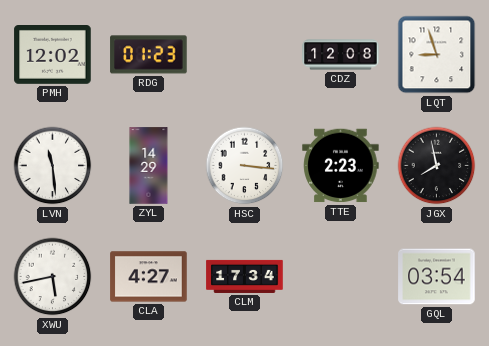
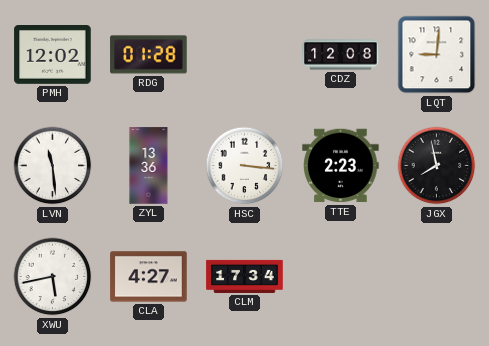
RDG: 01:23 -> 01:28 (149, 55)
LQT: 8:57 -> 9:01 (437, 55)
ZYL: 14:29 -> 13:36 (149, 166)
GQL: 03:54 -> none (437, 277)
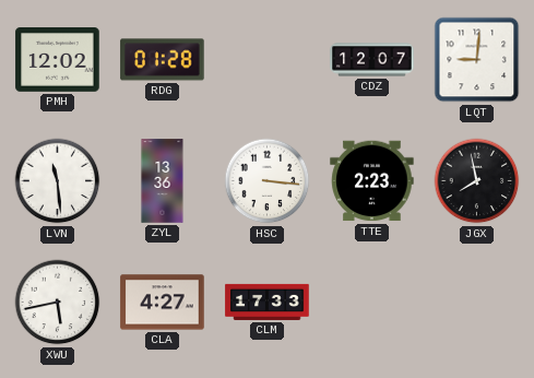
CDZ: 12:08 -> 12:07 (372, 60)
CLM: 17:34 -> 17:33 (268, 302)
